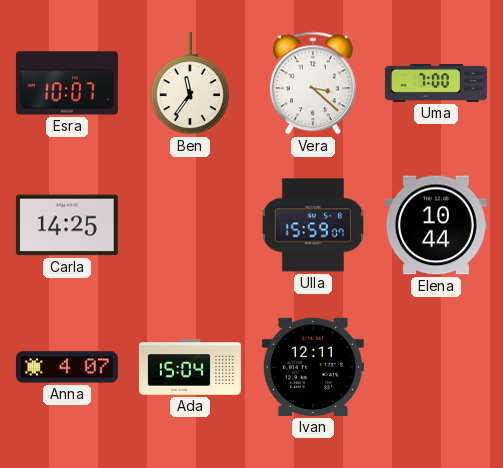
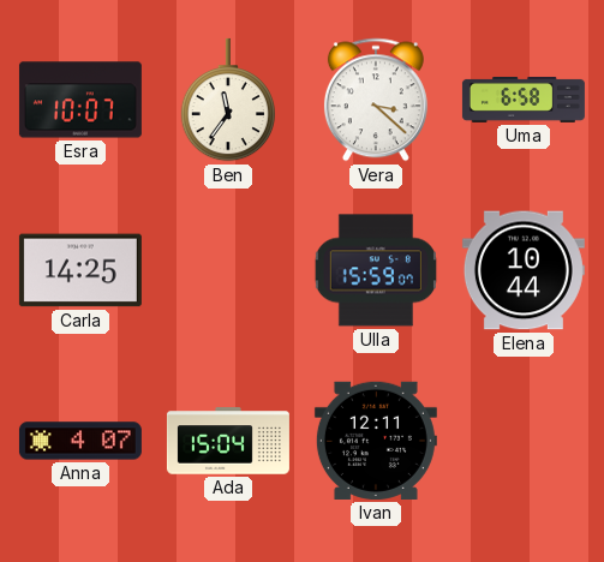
Uma: 7:00 -> 6:58 (524, 100)
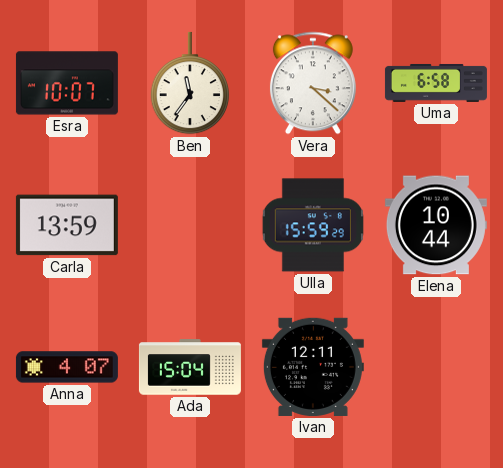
Carla: 14:25 -> 13:59 (67, 225)
Ulla: 15:59:07 -> 15:59:29 (313, 225)
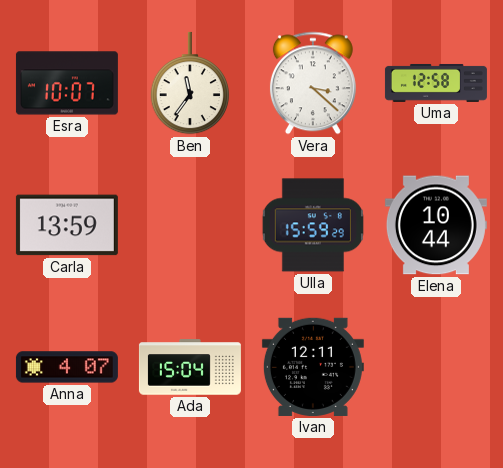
Uma: 6:58 -> 12:58 (436, 83)
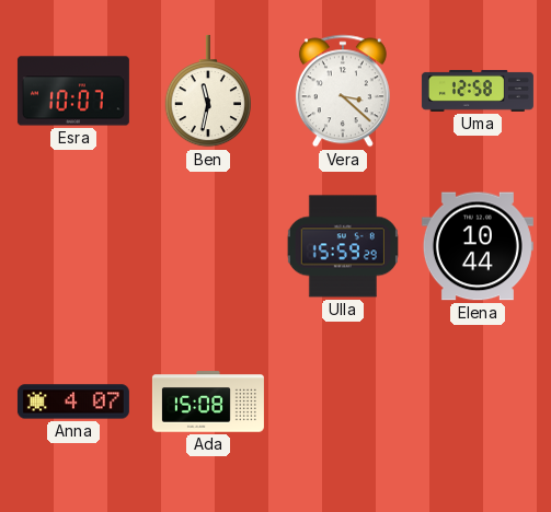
Ben: 11:36 -> 11:32 (207, 91)
Carla: 13:59 -> none (67, 225)
Ada: 15:04 -> 15:08 (208, 402)
Ivan: 12:11 -> none (313, 367)
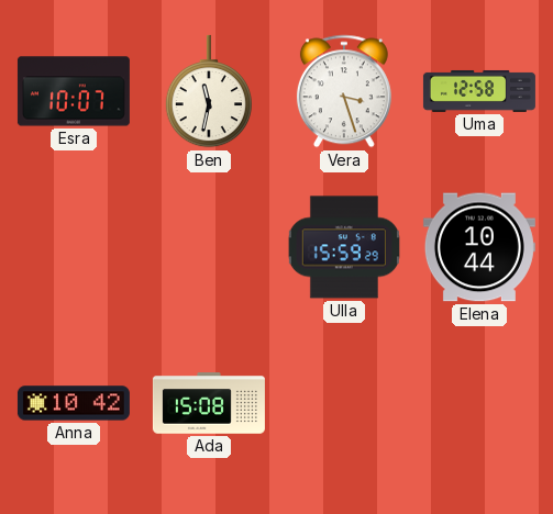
Vera: 3:22 -> 3:27 (344, 91)
Anna: 4:07 -> 10:42 (74, 403)
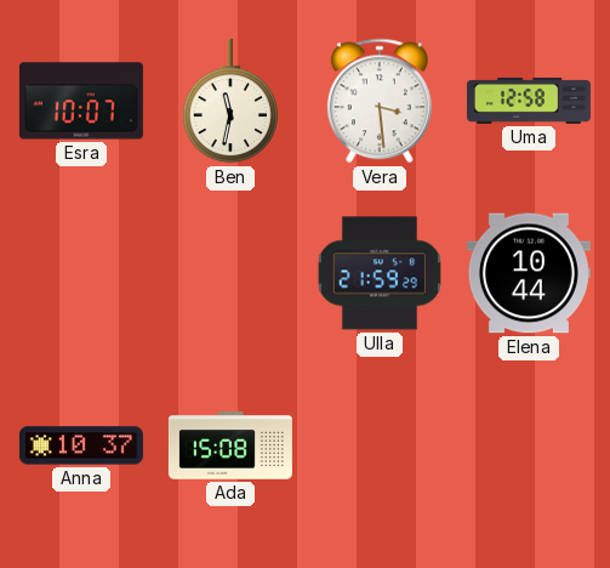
Vera: 3:27 -> 3:29 (380, 101)
Ulla: 15:59 -> 21:59 (380, 273)
Anna: 10:42 -> 10:37 (81, 445)
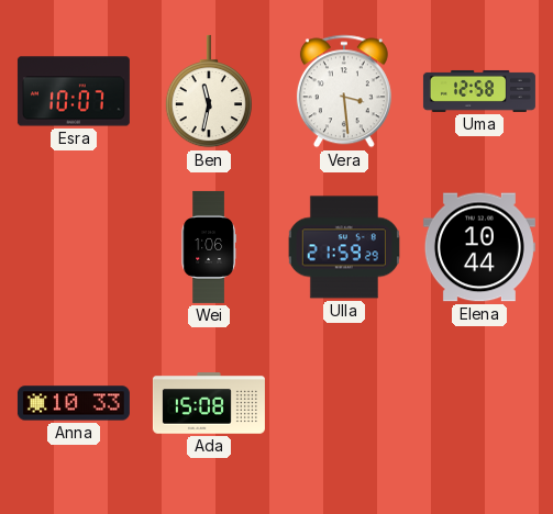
Wei: none -> 1:06 (209, 247)
Anna: 10:37 -> 10:33 (74, 403)
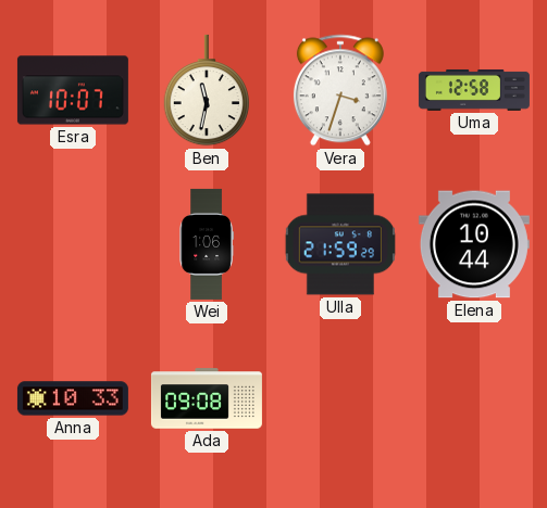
Vera: 3:29 -> 3:33 (340, 90)
Ada: 15:08 -> 09:08 (207, 398)
